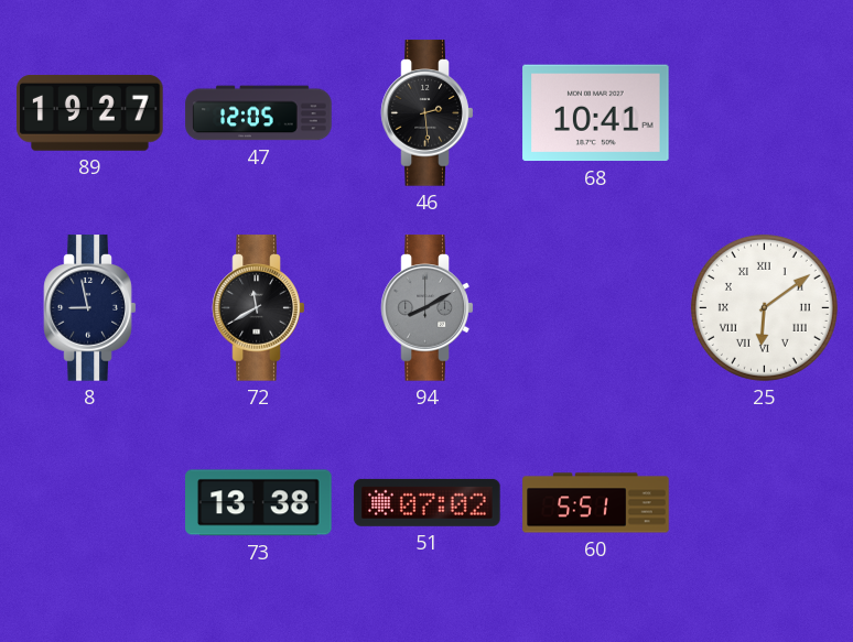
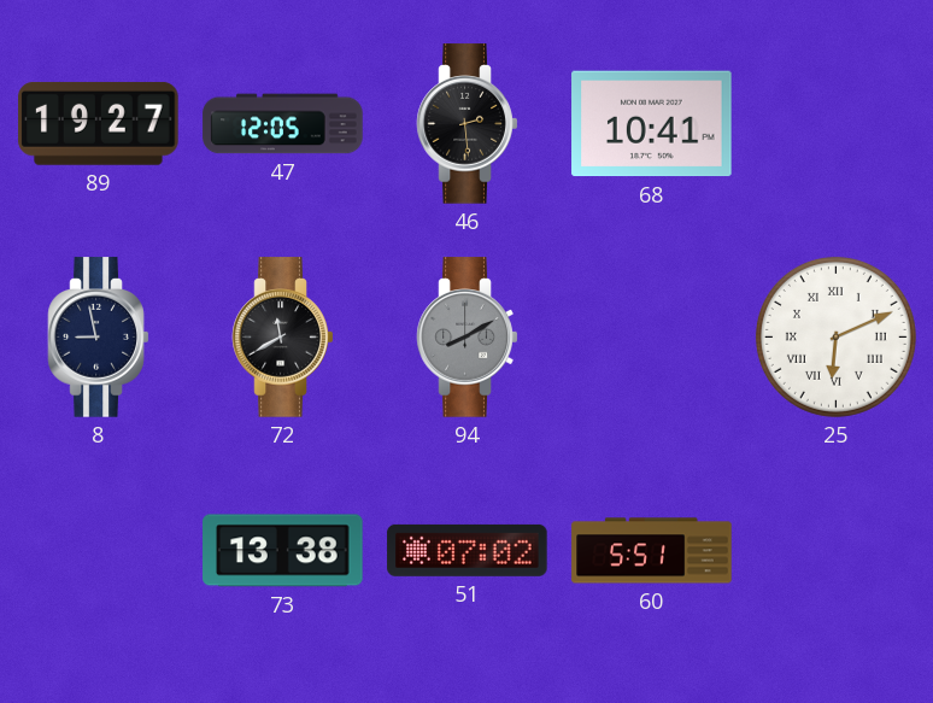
25: 6:09 -> 6:11 (835, 336)
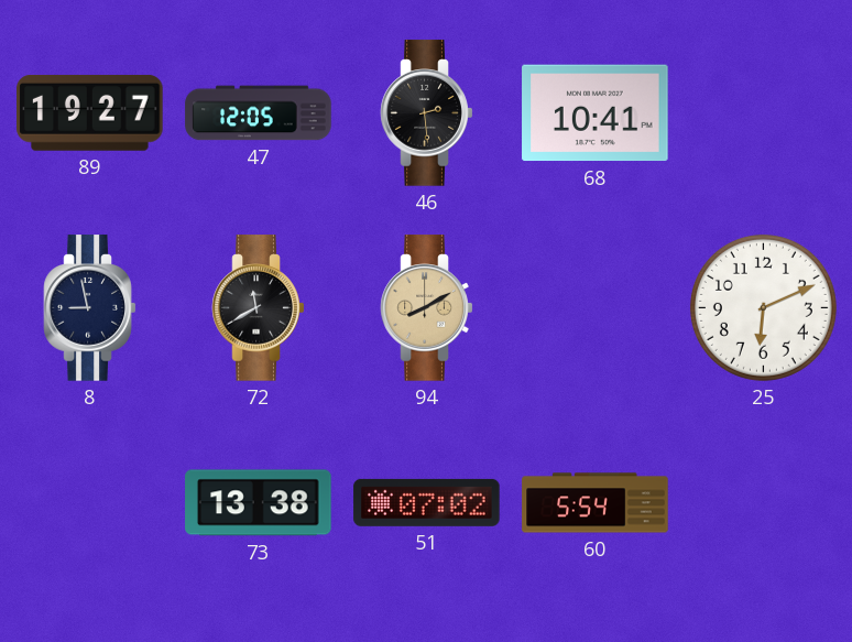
94 dial: grey -> champagne (427, 308)
25 numerals: Roman -> Arabic (763, 307)
60: 5:51 -> 5:54 (596, 503)
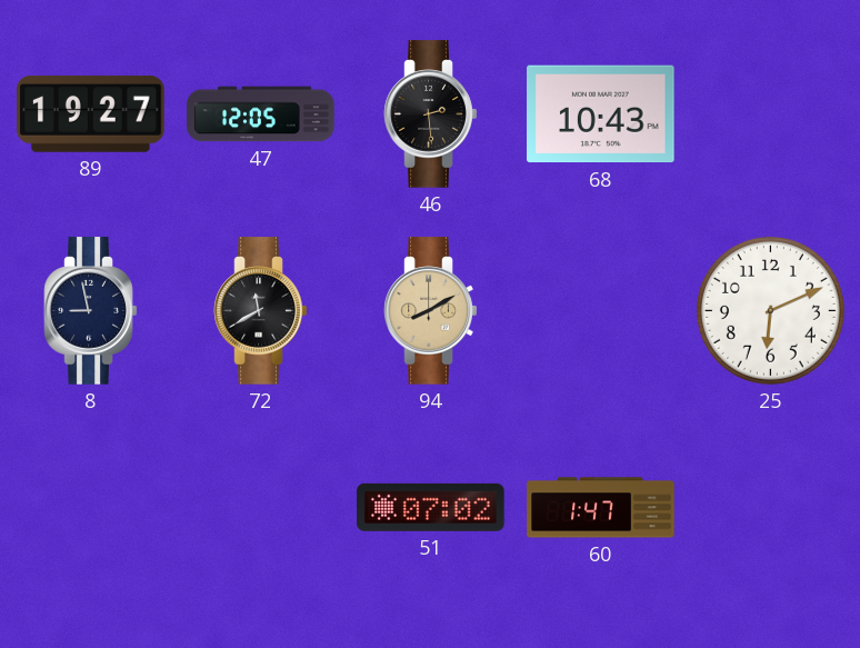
68: 10:41 -> 10:43 (601, 114)
73: 13:38 -> none (259, 503)
60: 5:54 -> 1:47 (601, 508)
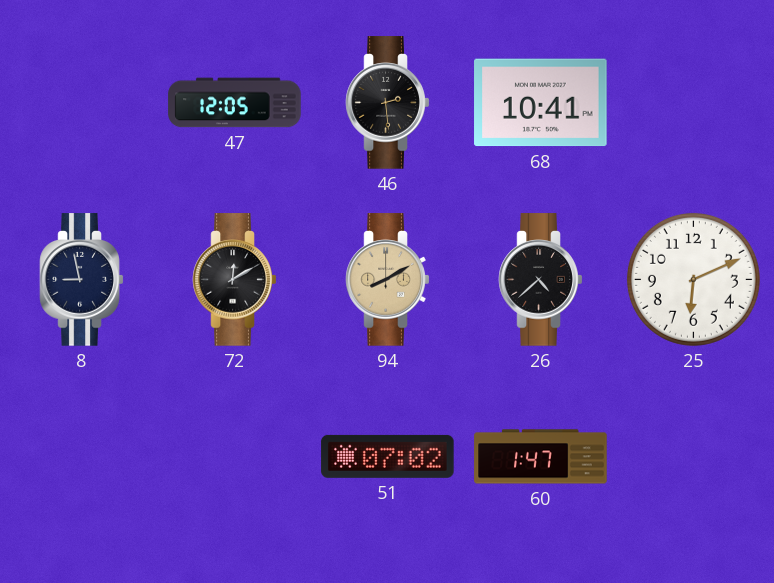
89: 19:27 -> none (91, 113)
68: 10:43 -> 10:41 (541, 103)
72: 11:40 -> 12:10 (235, 280)
26: none -> 4:38 (541, 280)
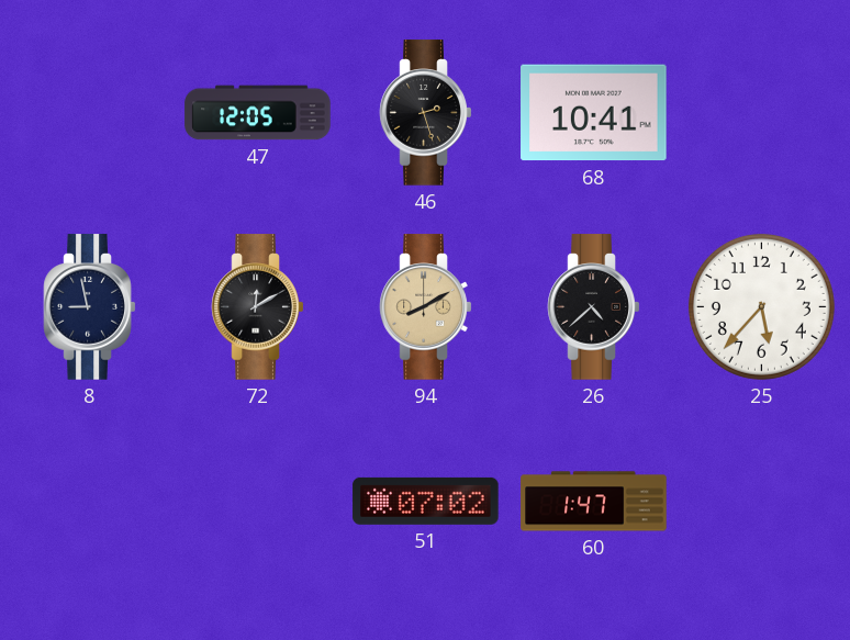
46: 2:29 -> 2:27 (426, 113)
25: 6:11 -> 5:37 (761, 306)
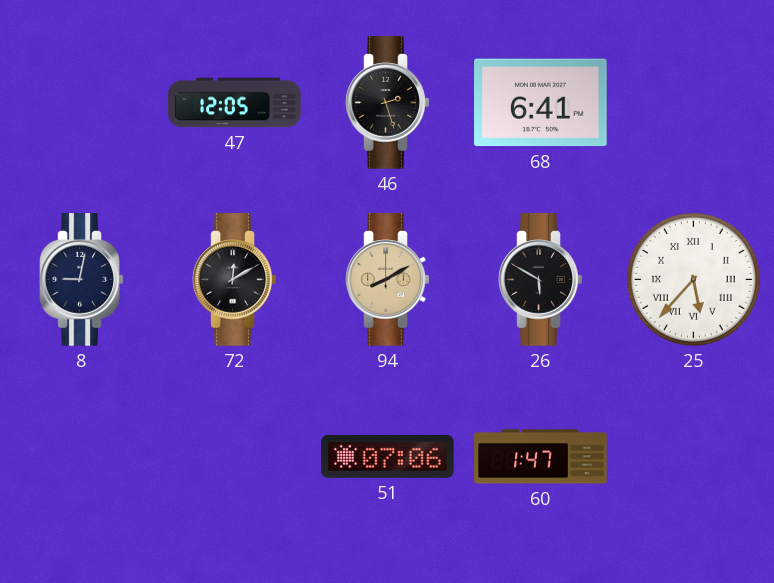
68: 10:41 -> 6:41 (541, 103)
8: 8:58 -> 9:02 (82, 280)
26: 4:38 -> 5:50 (541, 280)
25 numerals: Arabic -> Roman (693, 279)
51: 07:02 -> 07:06 (388, 456)
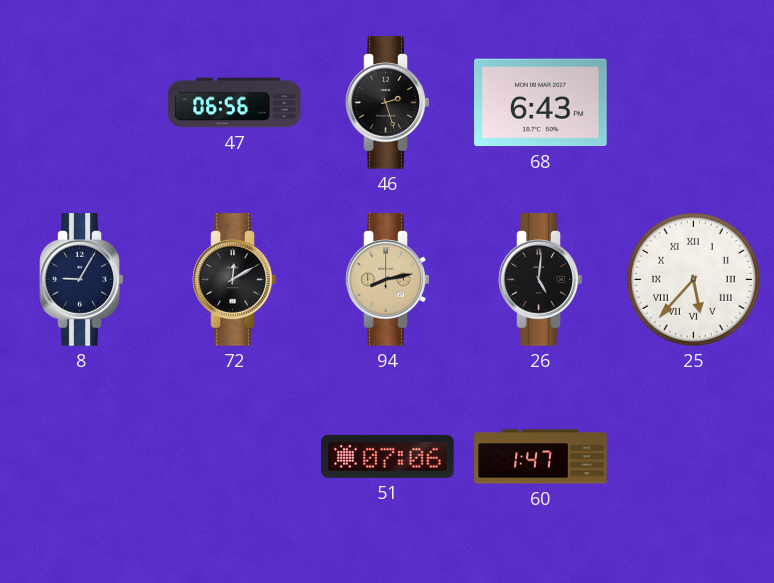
47: 12:05 -> 06:56 (235, 103)
68: 6:41 -> 6:43 (541, 103)
8: 9:02 -> 9:05 (82, 280)
94: 8:10 -> 8:13 (388, 280)
26: 5:50 -> 5:01 (541, 280)
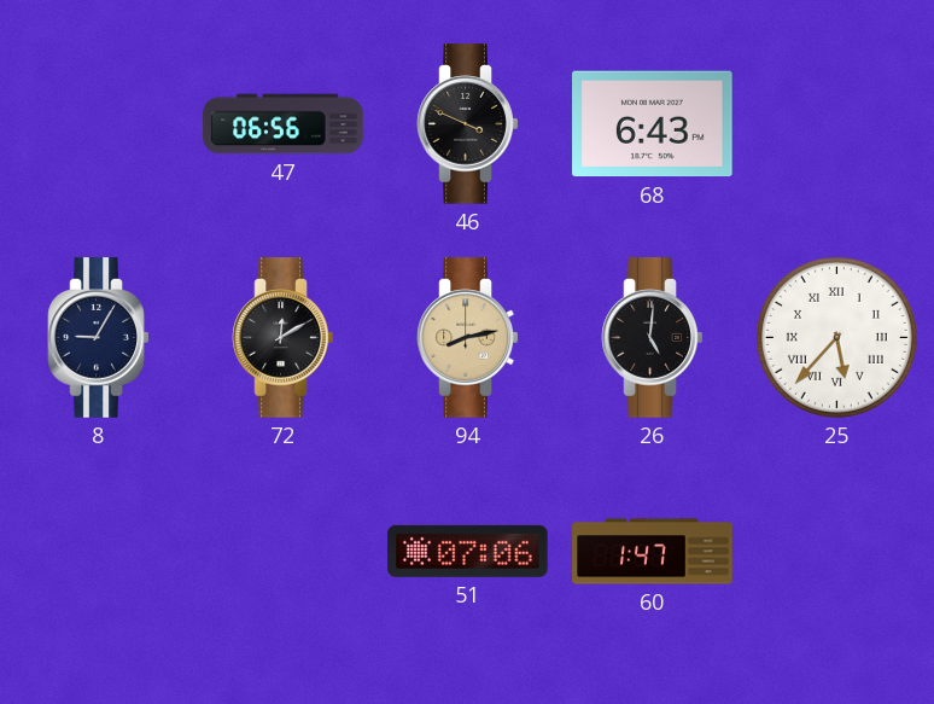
46: 2:27 -> 3:49 (468, 124)
